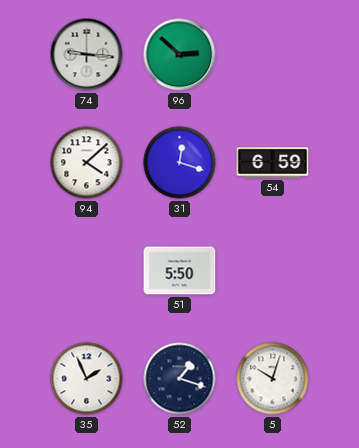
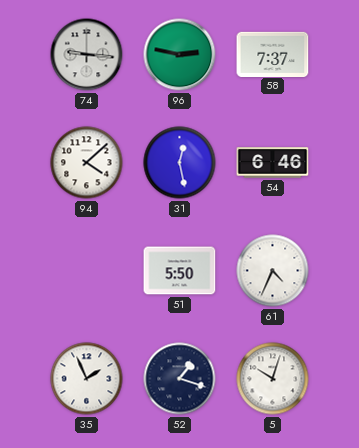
96: 2:52 -> 2:47 (180, 55)
58: none -> 7:37 (273, 54)
31: 12:18 -> 12:28 (180, 163)
54: 6:59 -> 6:46 (273, 163)
61: none -> 4:34 (273, 271)
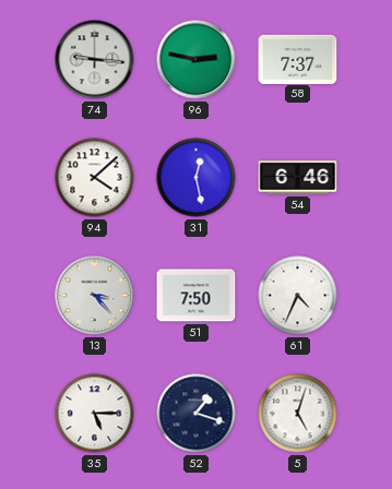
13: none -> 3:23 (95, 296)
51: 5:50 -> 7:50 (197, 296)
35: 1:56 -> 5:15 (95, 414)
5: 10:03 -> 5:03 (298, 414)
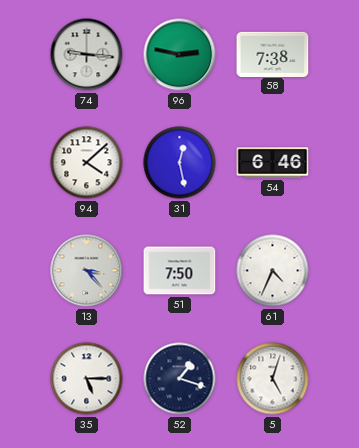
58: 7:37 -> 7:38 (273, 54)
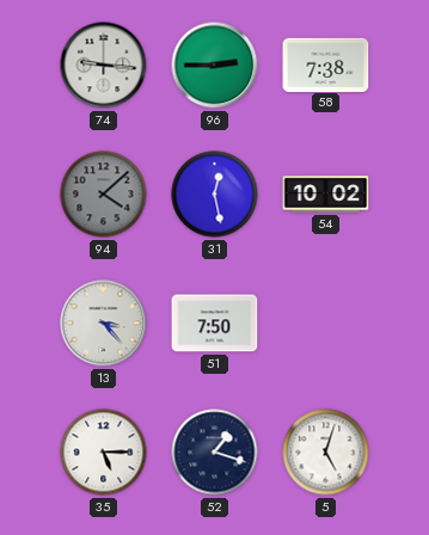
96: 2:47 -> 2:45 (215, 66)
94 dial: white -> grey (104, 195)
54: 6:46 -> 10:02 (326, 195)
61: 4:34 -> none (273, 271)
